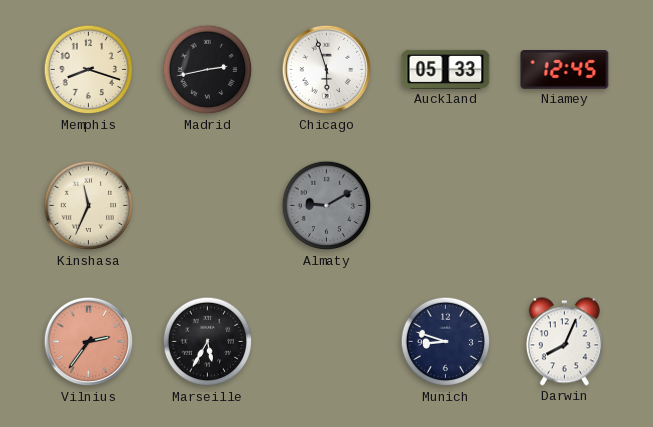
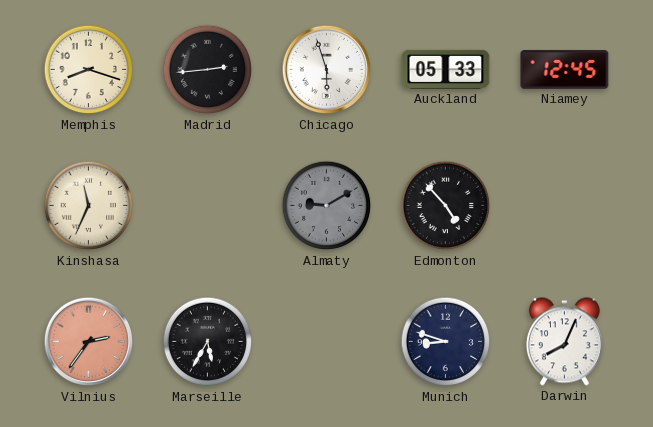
Madrid: 2:43 -> 2:44 (208, 70)
Edmonton: none -> 4:53 (446, 206)
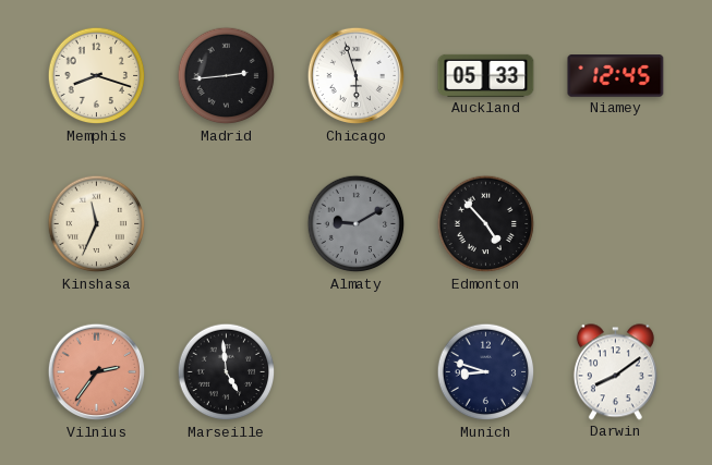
Marseille: 5:35 -> 4:59 (227, 372)
Darwin: 8:04 -> 8:09 (615, 372)
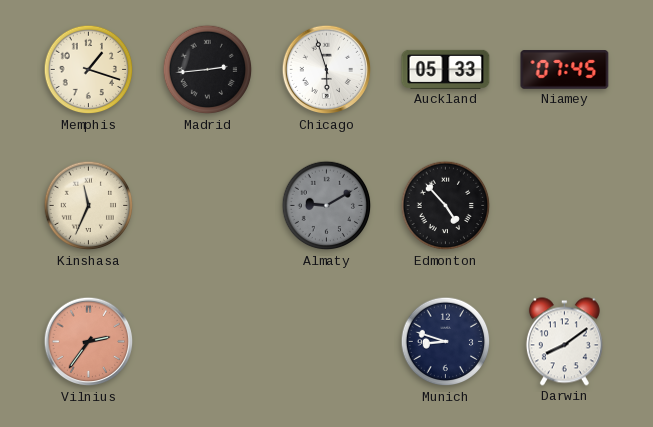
Memphis: 8:18 -> 1:18 (89, 70)
Niamey: 12:45 -> 07:45 (565, 70)
Marseille: 4:59 -> none (227, 372)
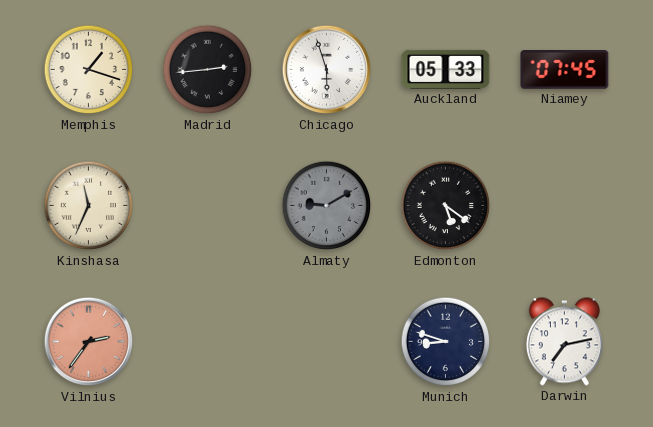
Edmonton: 4:53 -> 5:21 (446, 206)
Darwin: 8:09 -> 7:13 (564, 342)
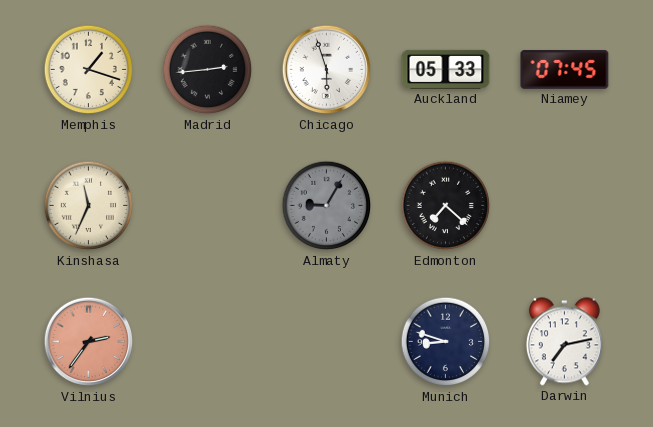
Almaty: 9:10 -> 9:05 (327, 206)
Edmonton: 5:21 -> 7:22 (446, 206)
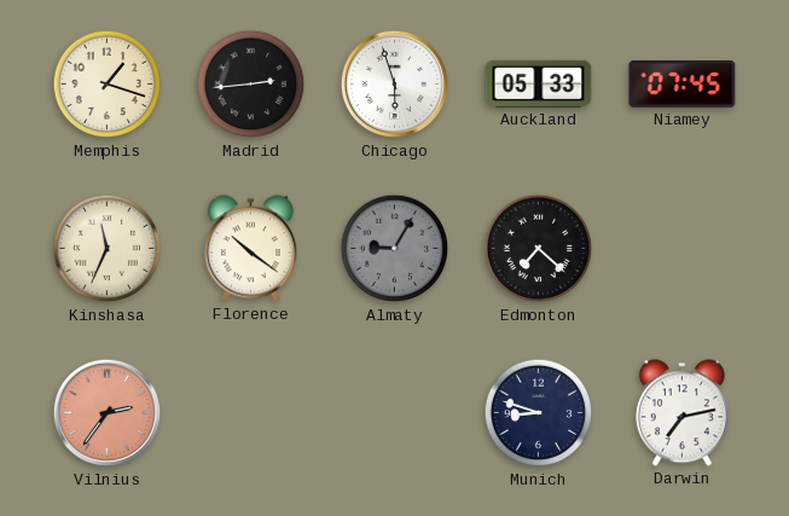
Florence: none -> 10:21 (250, 249)
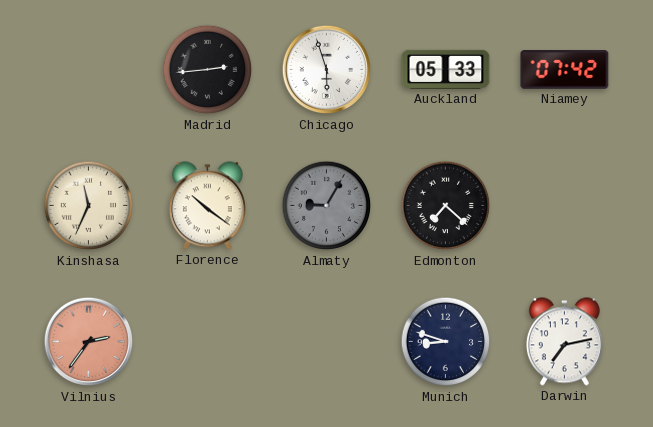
Memphis: 1:18 -> none (108, 85)
Niamey: 07:45 -> 07:42 (565, 70)
